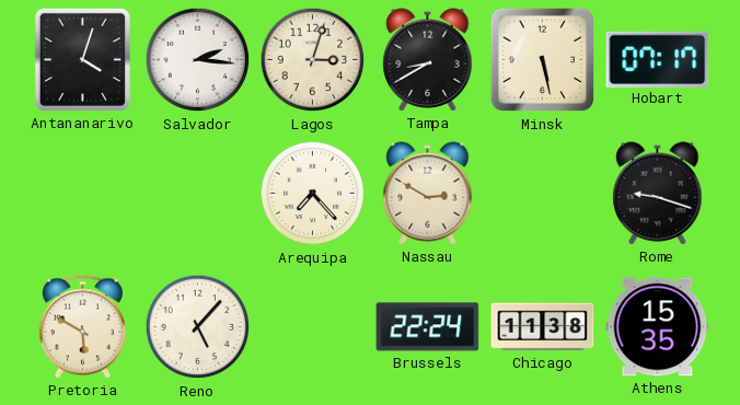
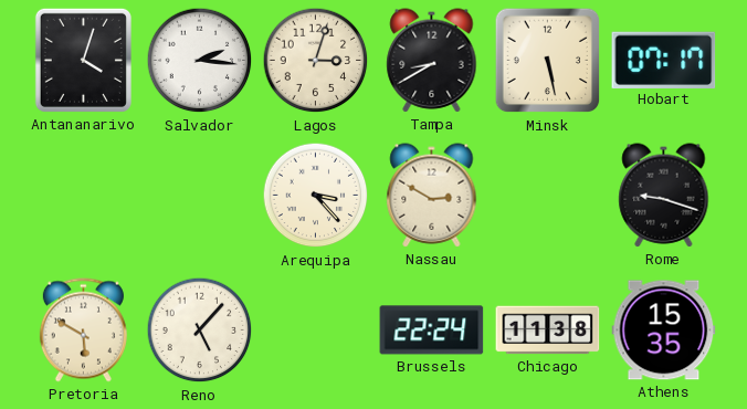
Arequipa: 7:23 -> 3:23 (316, 196)
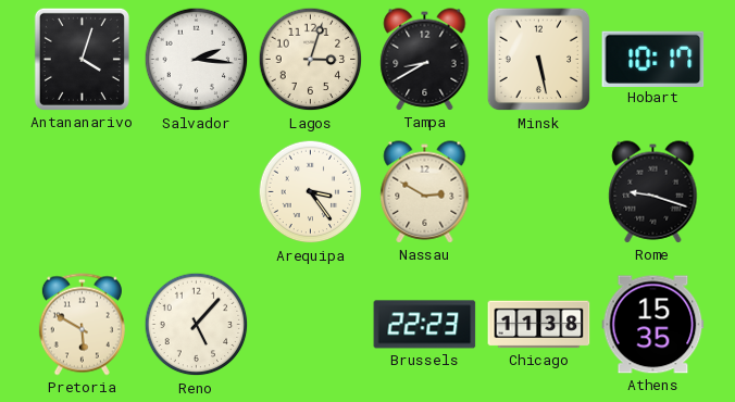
Hobart: 07:17 -> 10:17 (653, 59)
Arequipa: 3:23 -> 3:24 (311, 192)
Brussels: 22:24 -> 22:23 (425, 325)
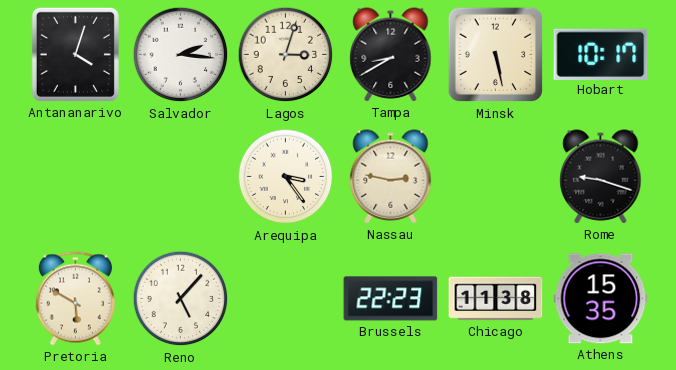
Nassau: 2:50 -> 2:47 (391, 177)
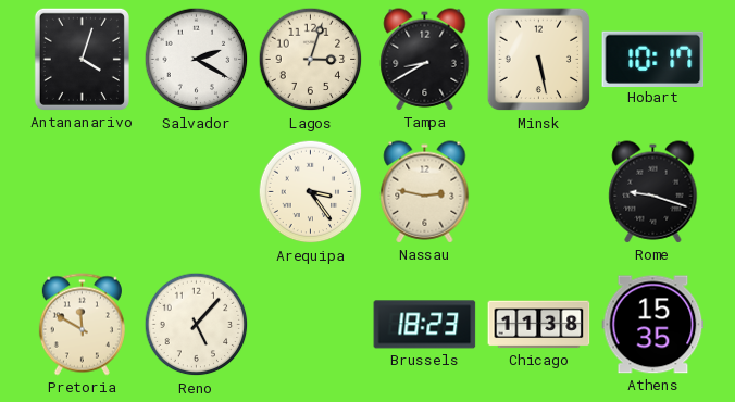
Salvador: 2:16 -> 2:20 (197, 60)
Pretoria: 5:50 -> 11:50 (82, 325)
Brussels: 22:23 -> 18:23 (425, 325)
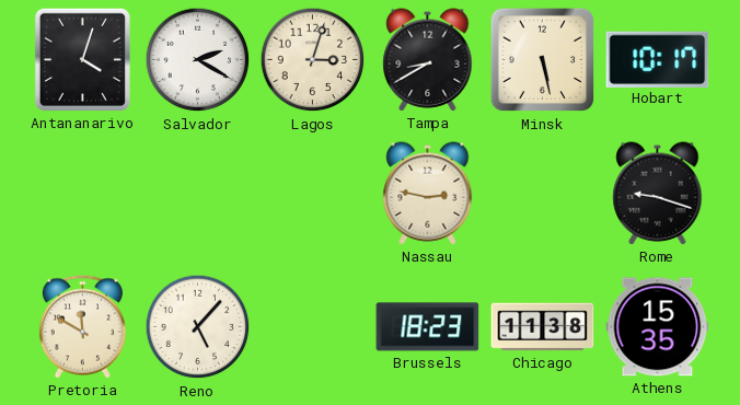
Arequipa: 3:24 -> none (311, 192)
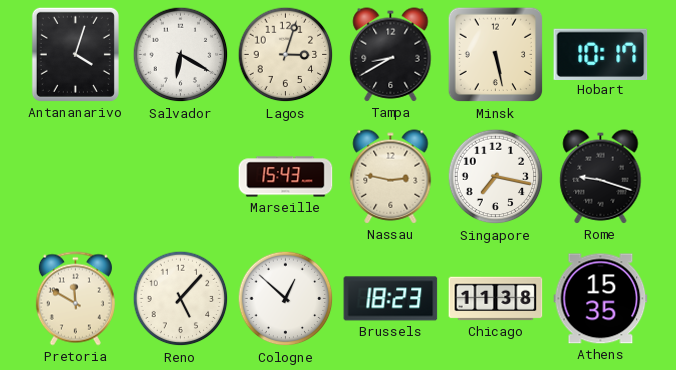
Salvador: 2:20 -> 6:20 (181, 55)
Marseille: none -> 15:43 (286, 177)
Singapore: none -> 7:17 (496, 177)
Cologne: none -> 12:52 (286, 299)
